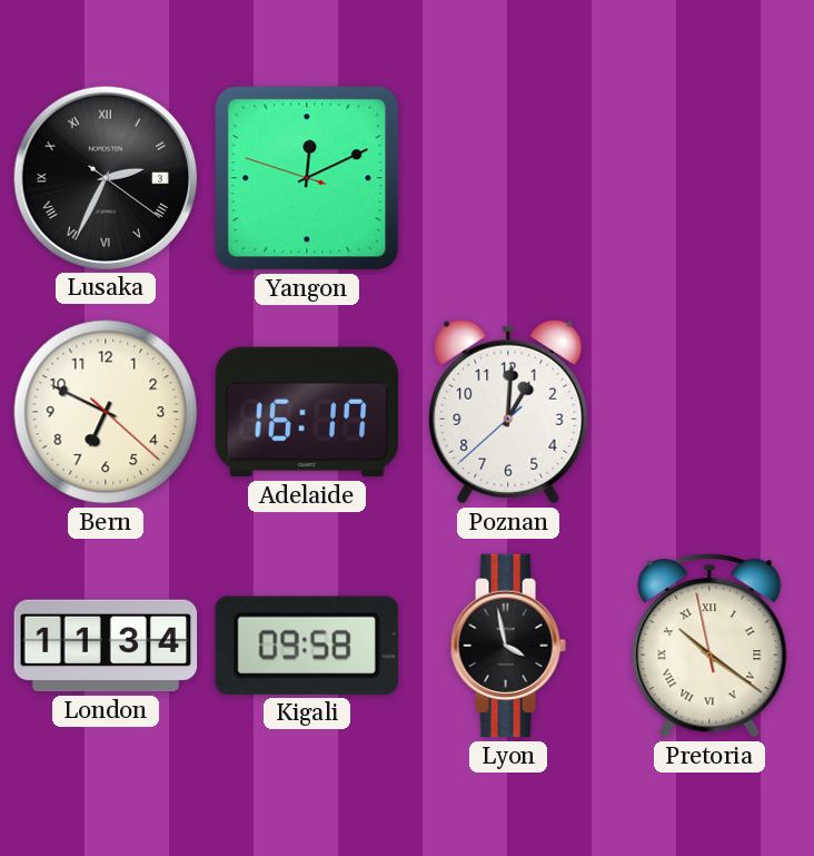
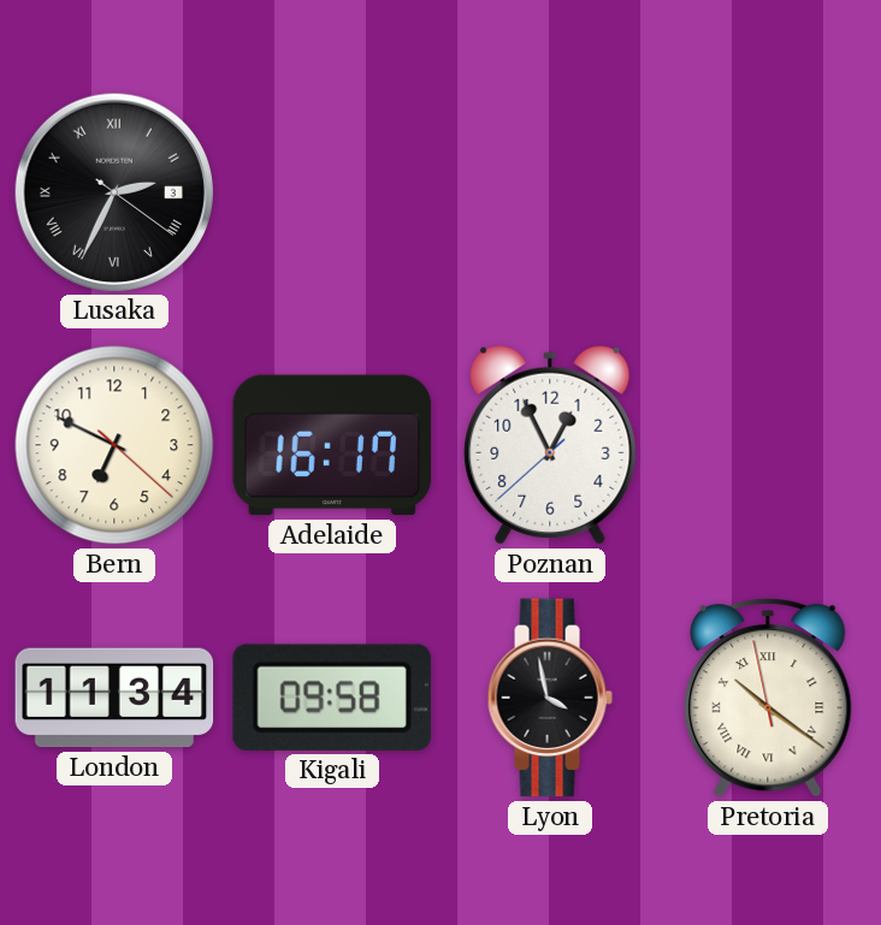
Yangon: 12:10 -> none (307, 178)
Poznan: 1:00 -> 12:55 (550, 445)
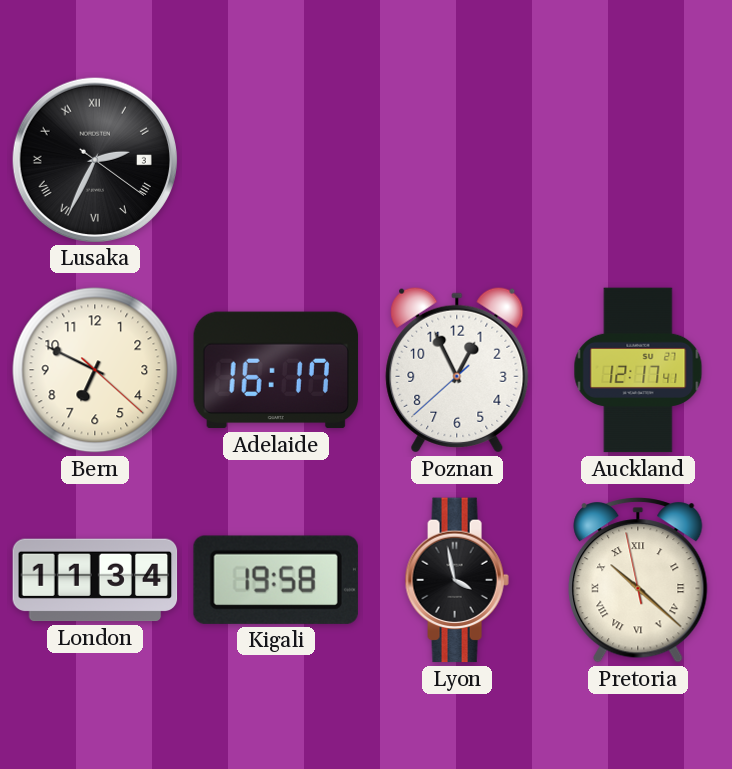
Auckland: none -> 12:17 (638, 370)
Kigali: 09:58 -> 19:58 (276, 580)
Pretoria: 10:20 -> 10:21 (638, 580)
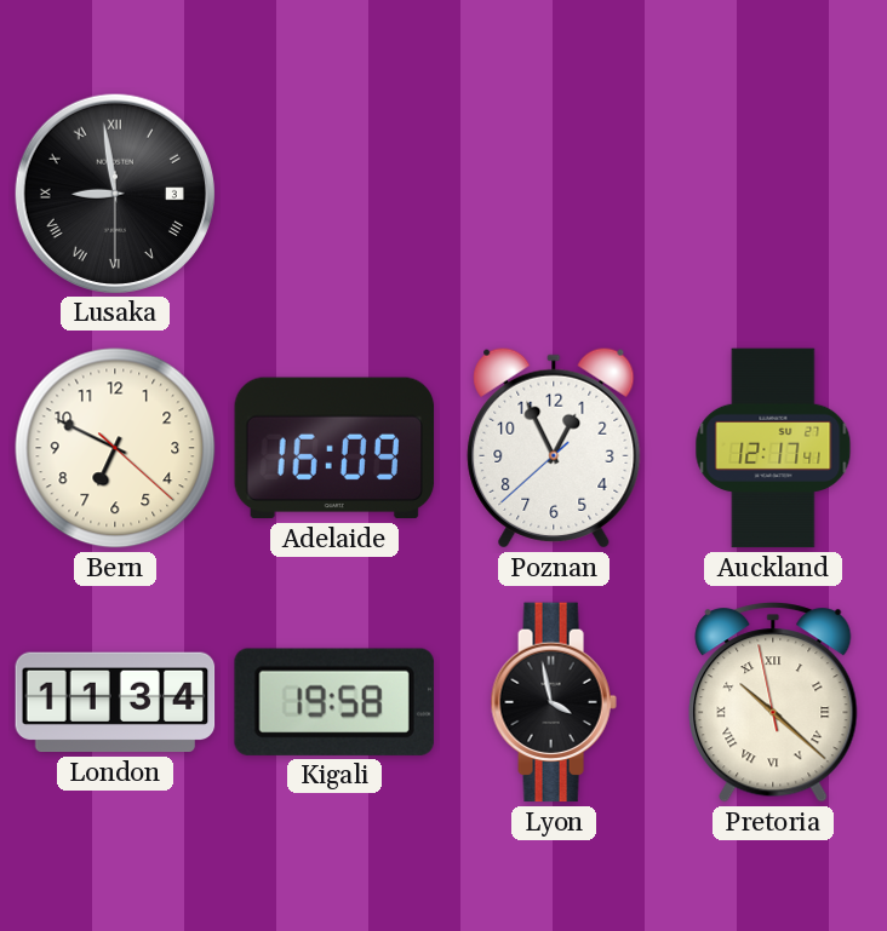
Lusaka: 2:34 -> 8:58 (114, 192)
Adelaide: 16:17 -> 16:09 (334, 448)
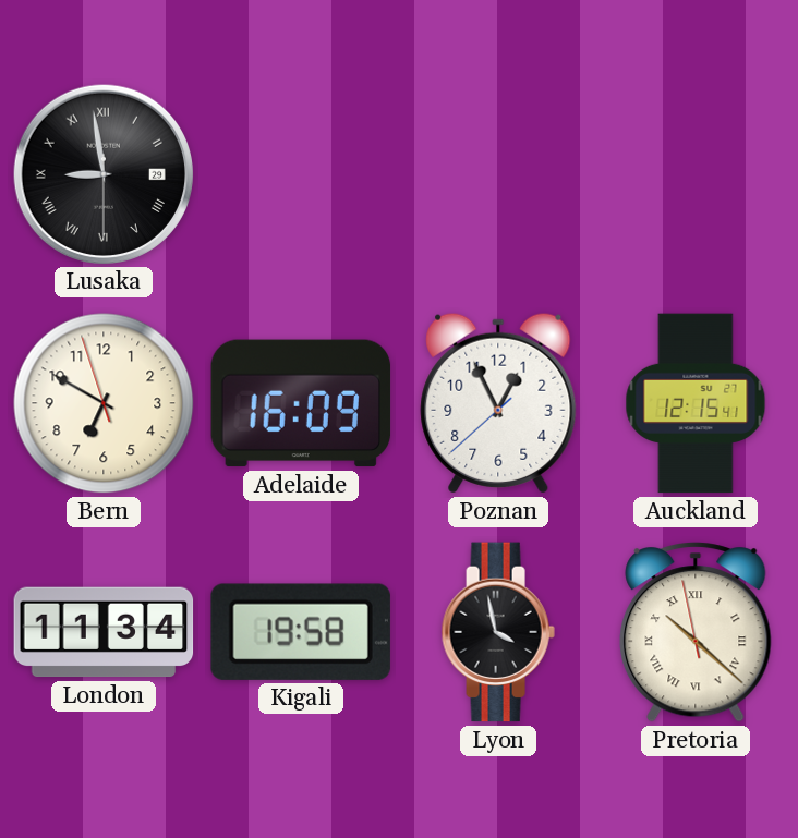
Lusaka date: 3 -> 29 (102, 173)
Bern: 6:49:22 -> 6:49:57 (104, 403)
Auckland: 12:17 -> 12:15 (696, 403)
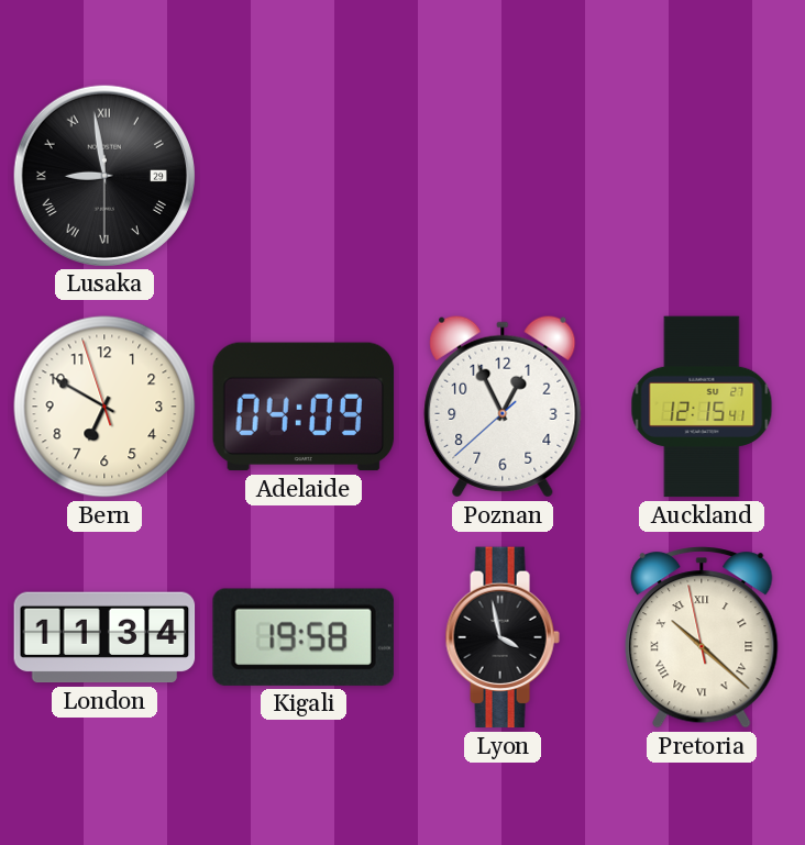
Adelaide: 16:09 -> 04:09 (304, 407)
